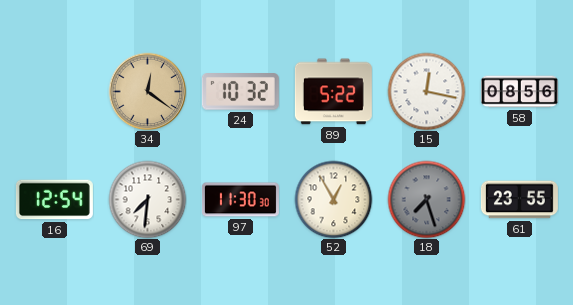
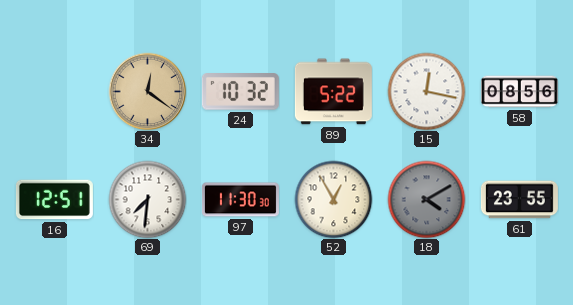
16: 12:54 -> 12:51 (54, 200)
18: 7:27 -> 4:10 (426, 199)
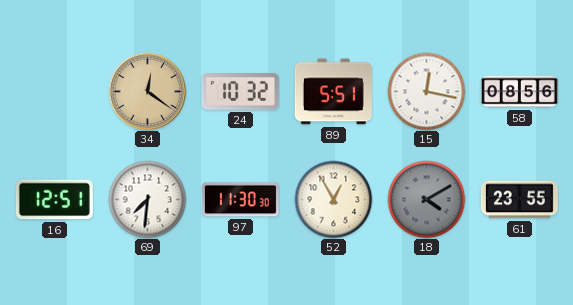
89: 5:22 -> 5:51 (333, 92)
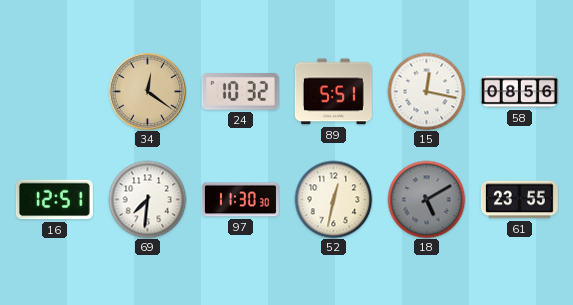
52: 12:55 -> 12:32 (333, 199)
18: 4:10 -> 5:10 (426, 199)
